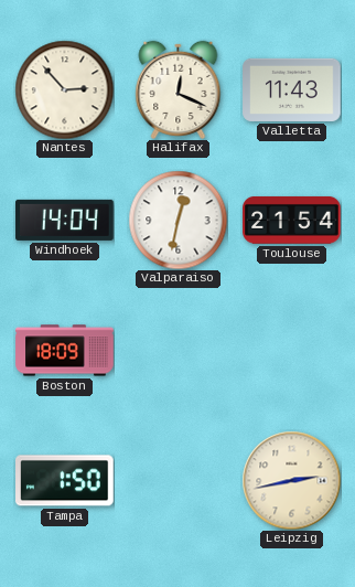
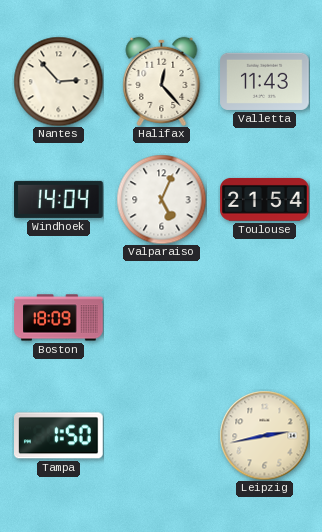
Halifax: 12:19 -> 12:23 (162, 81)
Valparaiso: 12:32 -> 5:04 (161, 199)
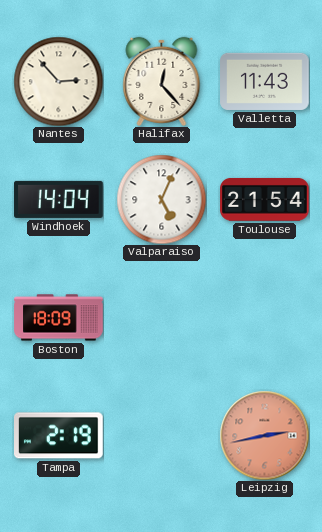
Tampa: 1:50 -> 2:19 (59, 436)
Leipzig dial: cream -> salmon (264, 435)
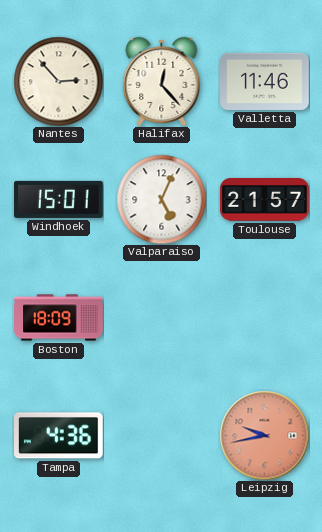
Valletta: 11:43 -> 11:46 (265, 81)
Windhoek: 14:04 -> 15:01 (59, 199)
Toulouse: 21:54 -> 21:57 (265, 200)
Tampa: 2:19 -> 4:36 (59, 436)
Leipzig: 2:43 -> 9:43 (264, 435)
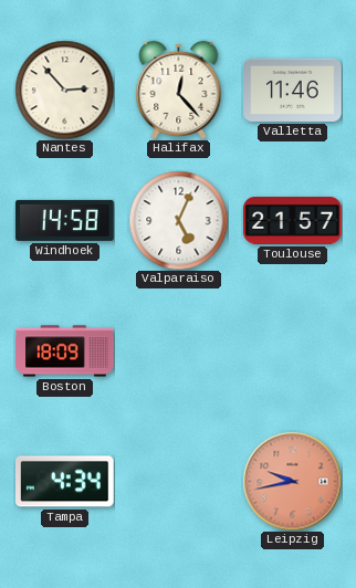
Windhoek: 15:01 -> 14:58 (65, 220)
Tampa: 4:36 -> 4:34 (65, 482)
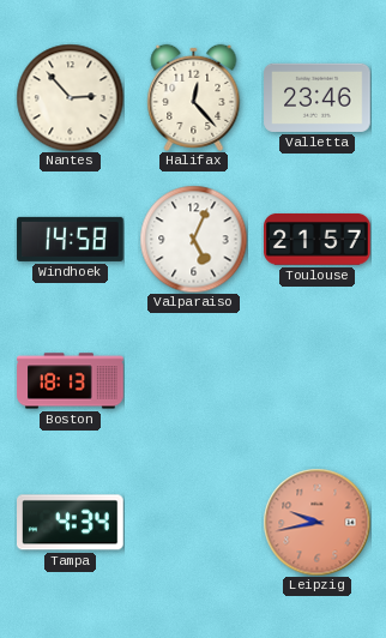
Valletta: 11:46 -> 23:46 (318, 97)
Boston: 18:09 -> 18:13 (71, 381)
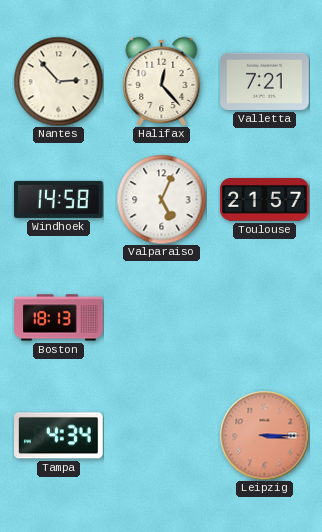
Valletta: 23:46 -> 7:21 (265, 81)
Leipzig: 9:43 -> 3:15 (264, 435)
